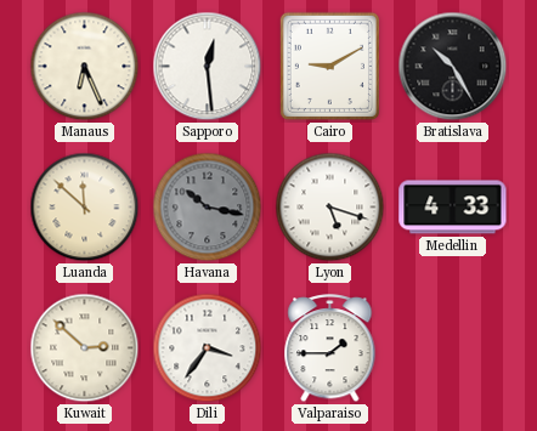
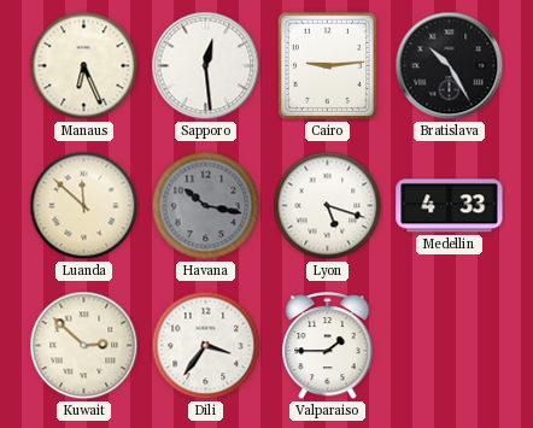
Cairo: 9:10 -> 9:14 (327, 65)
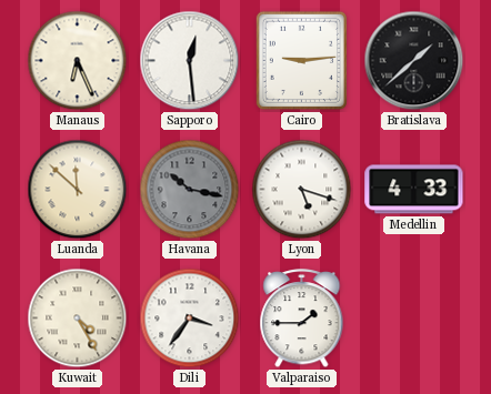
Bratislava: 10:25 -> 1:38 (414, 61)
Kuwait: 2:52 -> 4:25 (78, 319)
